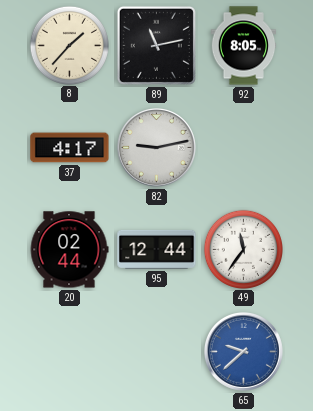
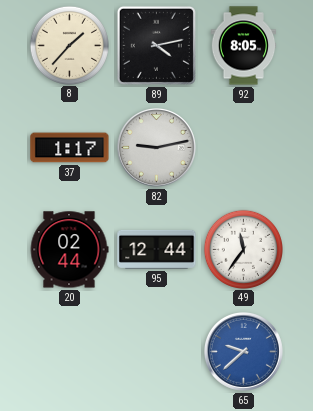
89: 11:13 -> 4:13 (156, 45)
37: 4:17 -> 1:17 (70, 148)
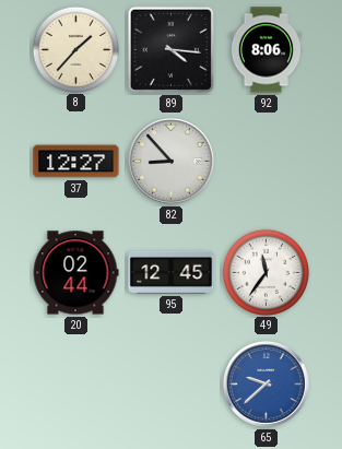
89: 4:13 -> 4:16 (170, 49)
92: 8:05 -> 8:06 (267, 50)
37: 1:17 -> 12:27 (76, 162)
82: 9:13 -> 8:53 (170, 161)
95: 12:44 -> 12:45 (172, 272)
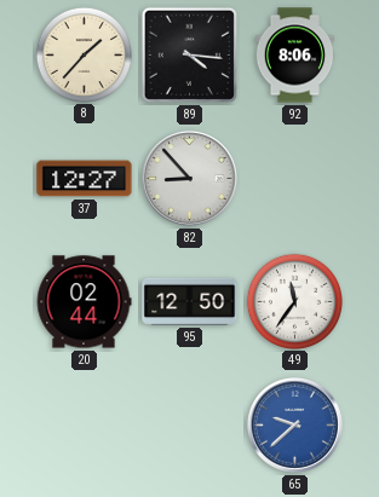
95: 12:45 -> 12:50 (190, 301)
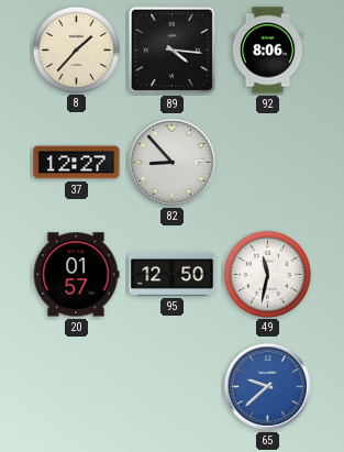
20: 02:44 -> 01:57 (76, 275)
49: 11:36 -> 11:32 (267, 274)
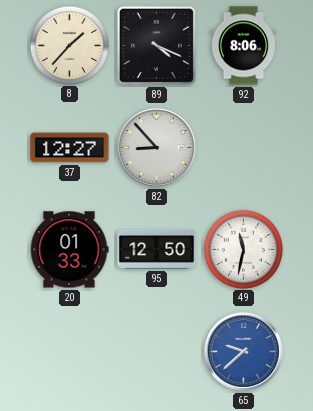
89: 4:16 -> 4:19 (156, 45)
20: 01:57 -> 01:33 (69, 250)
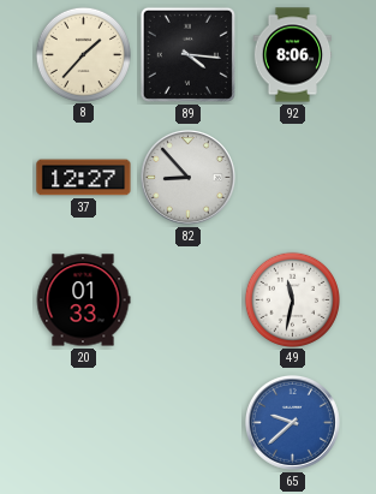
89: 4:19 -> 4:16 (187, 54)
95: 12:50 -> none (157, 249)
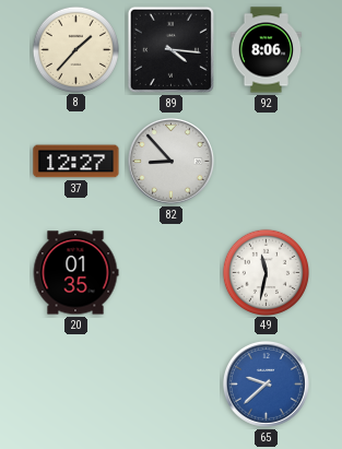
20: 01:33 -> 01:35 (75, 273)
